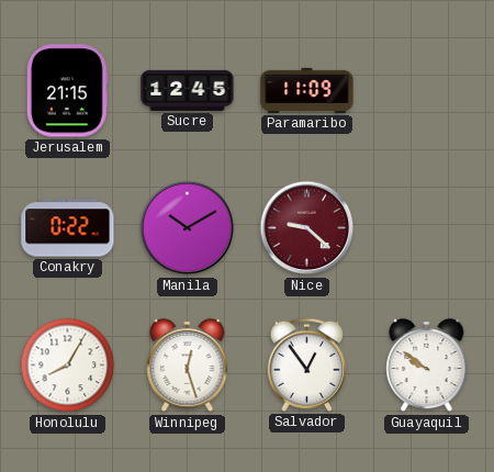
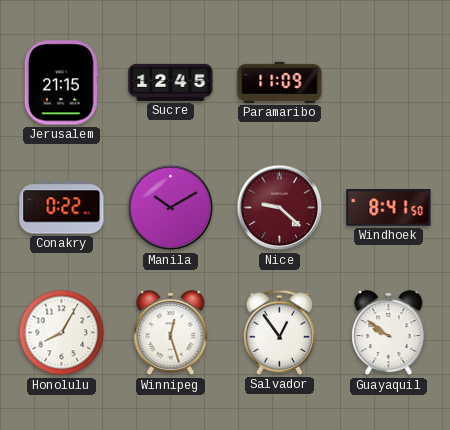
Windhoek: none -> 8:41 (389, 208)
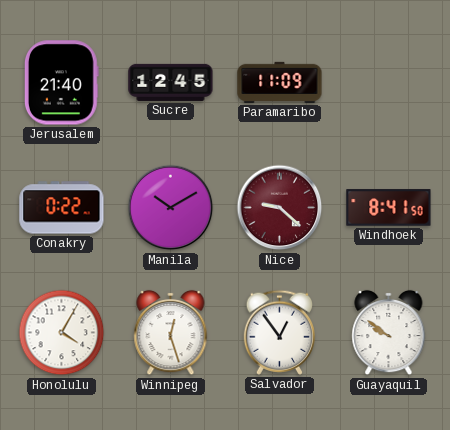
Jerusalem: 21:15 -> 21:40 (61, 83)
Honolulu: 8:05 -> 4:05 (62, 333)
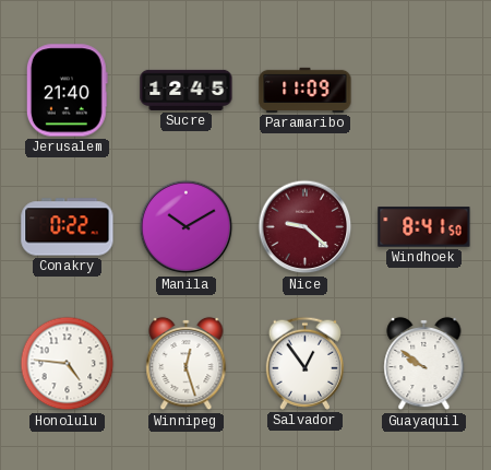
Honolulu: 4:05 -> 4:46 (68, 364)
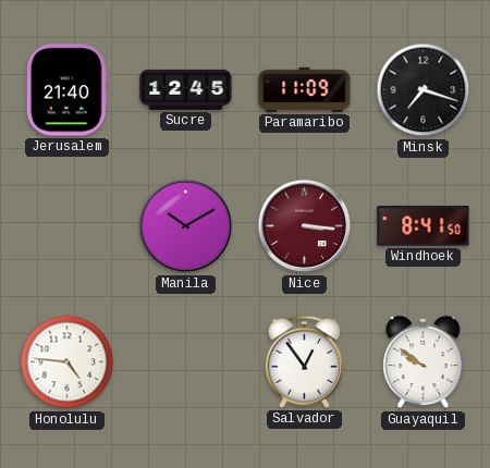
Minsk: none -> 7:18 (424, 90)
Conakry: 0:22 -> none (68, 227)
Nice: 9:22 -> 3:16 (305, 226)
Winnipeg: 12:27 -> none (187, 364)
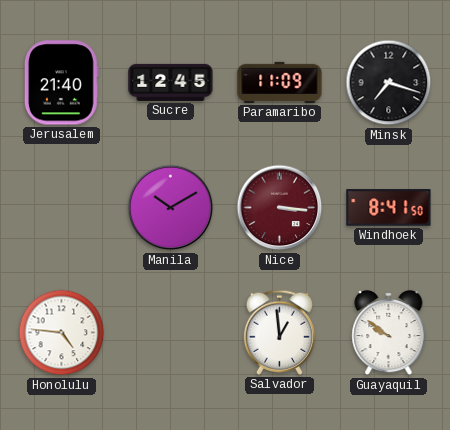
Salvador: 12:54 -> 12:59 (279, 332)
